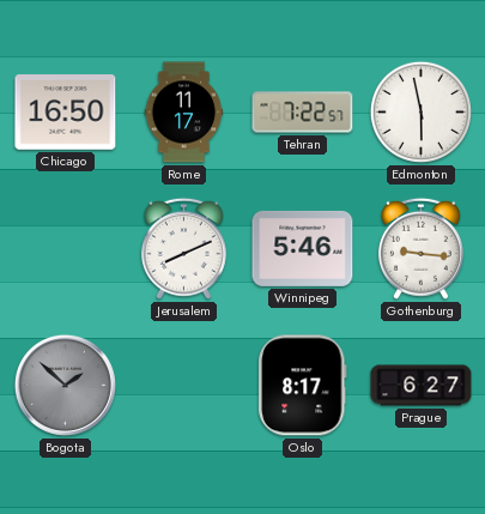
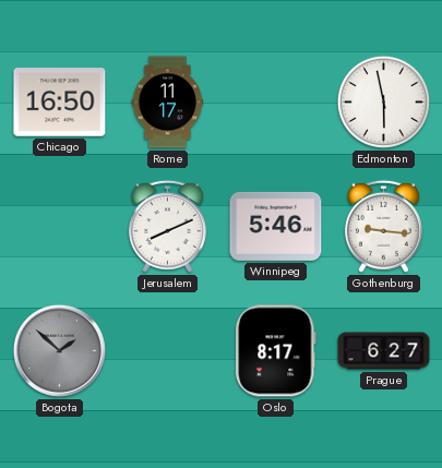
Tehran: 7:22 -> none (303, 113)
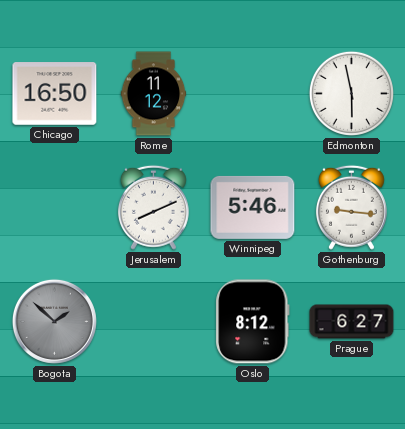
Rome: 11:17 -> 11:12 (154, 94)
Oslo: 8:17 -> 8:12 (253, 322)
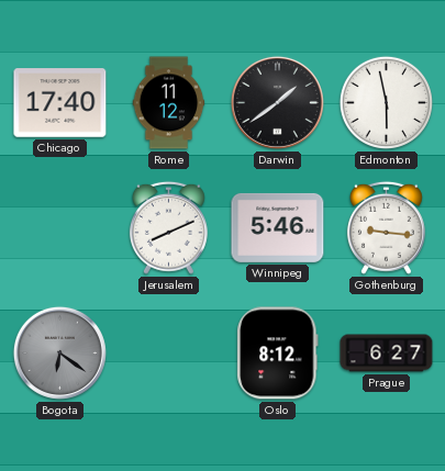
Chicago: 16:50 -> 17:40 (60, 103)
Darwin: none -> 1:39 (277, 102)
Bogota: 1:52 -> 6:21 (59, 352)
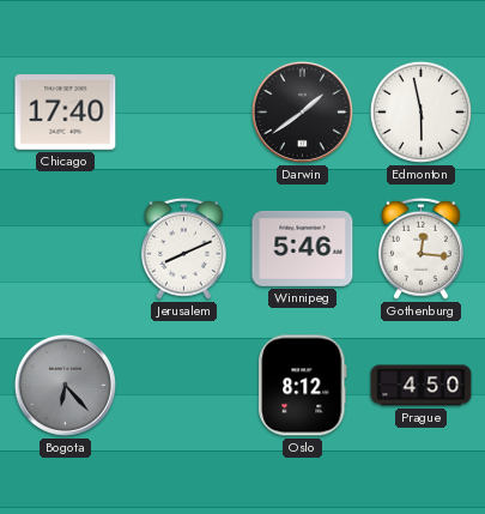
Rome: 11:12 -> none (169, 103)
Gothenburg: 9:16 -> 12:16 (420, 248)
Bogota: 6:21 -> 6:23 (65, 385)
Prague: 6:27 -> 4:50 (422, 386)
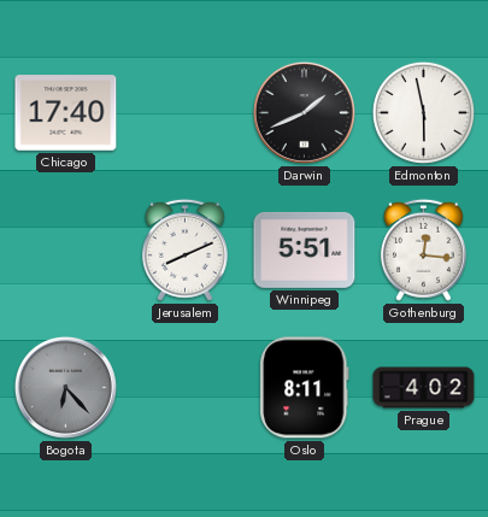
Darwin: 1:39 -> 1:41 (304, 112)
Winnipeg: 5:46 -> 5:51 (305, 249)
Oslo: 8:12 -> 8:11 (305, 388)
Prague: 4:50 -> 4:02 (424, 388)
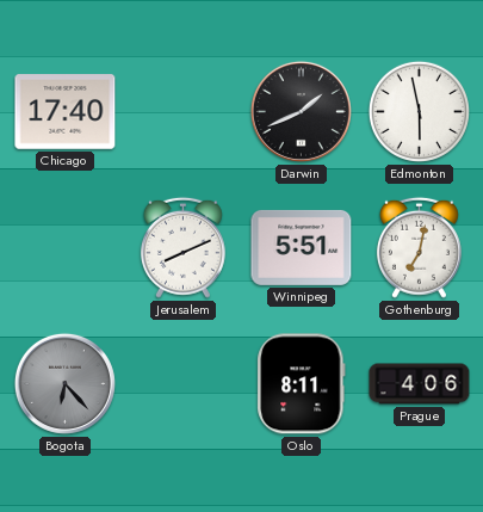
Gothenburg: 12:16 -> 7:02 (419, 247)
Prague: 4:02 -> 4:06 (420, 384)
